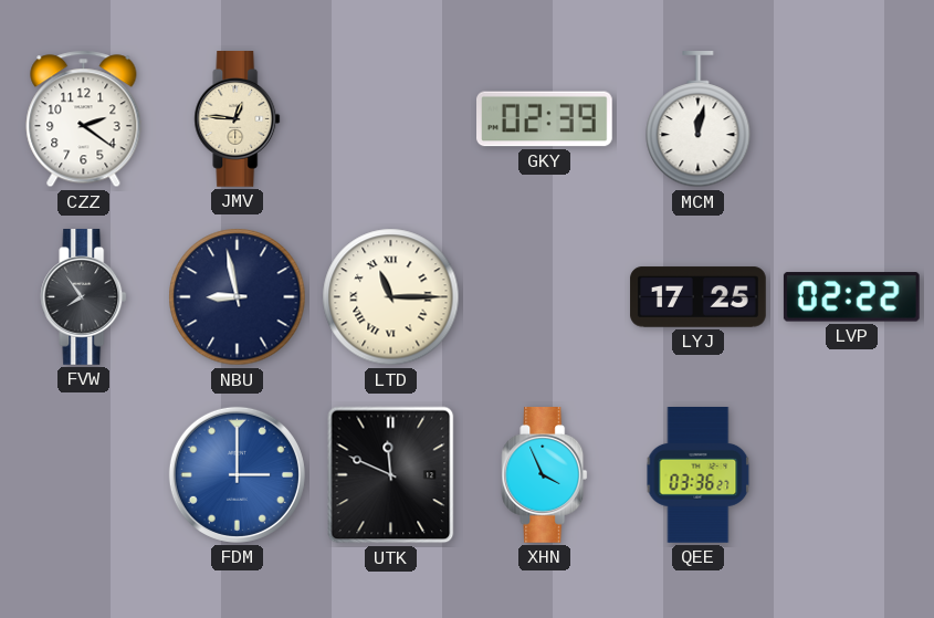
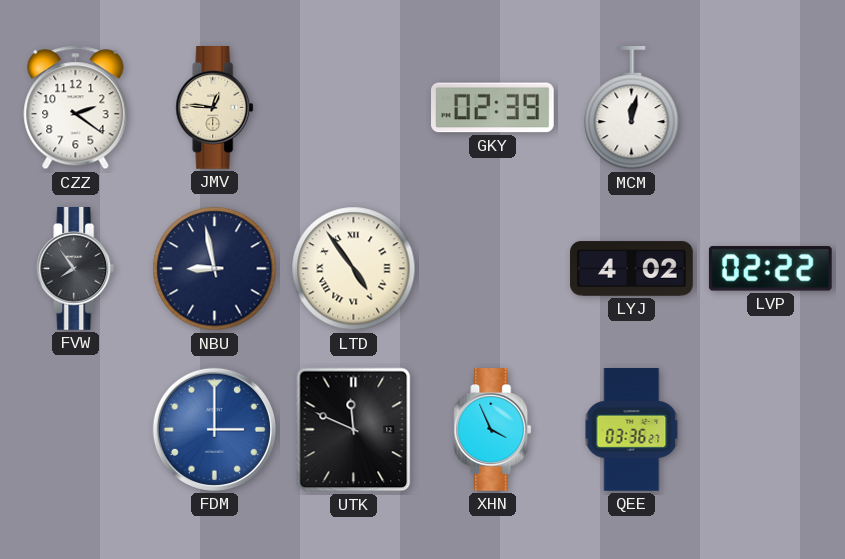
LTD: 11:15 -> 4:54 (354, 269)
LYJ: 17:25 -> 4:02 (632, 269)
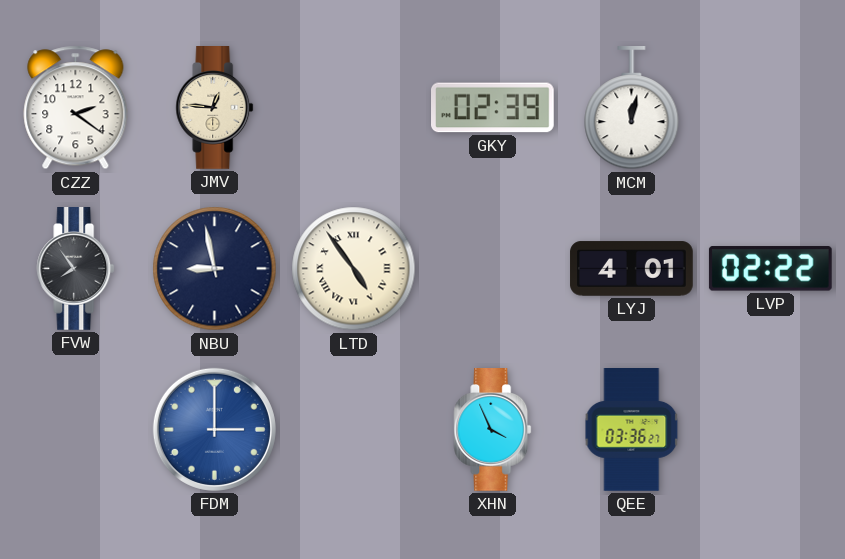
LYJ: 4:02 -> 4:01 (632, 269)
UTK: 11:49 -> none (354, 430)
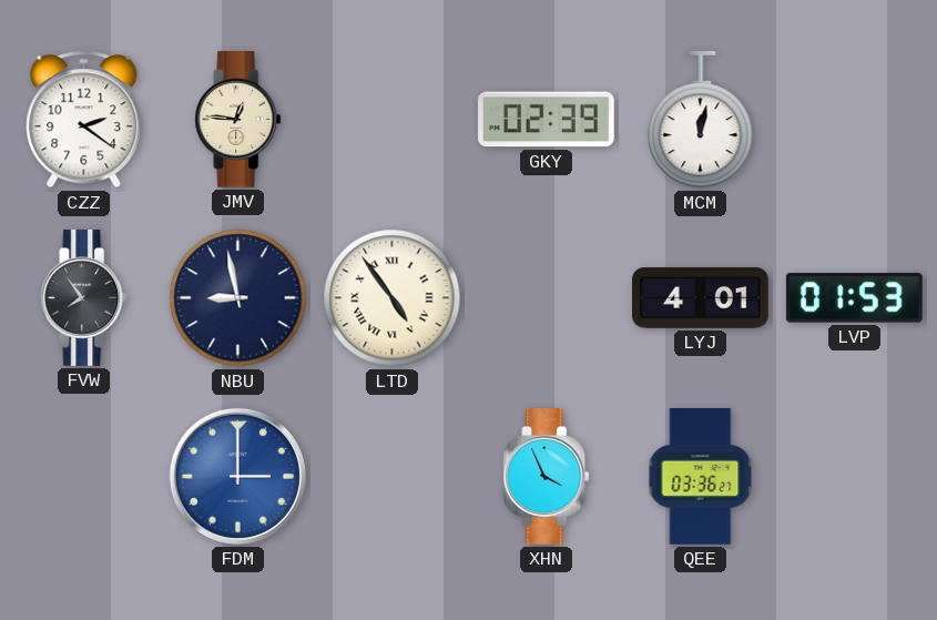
LVP: 02:22 -> 01:53 (854, 298)
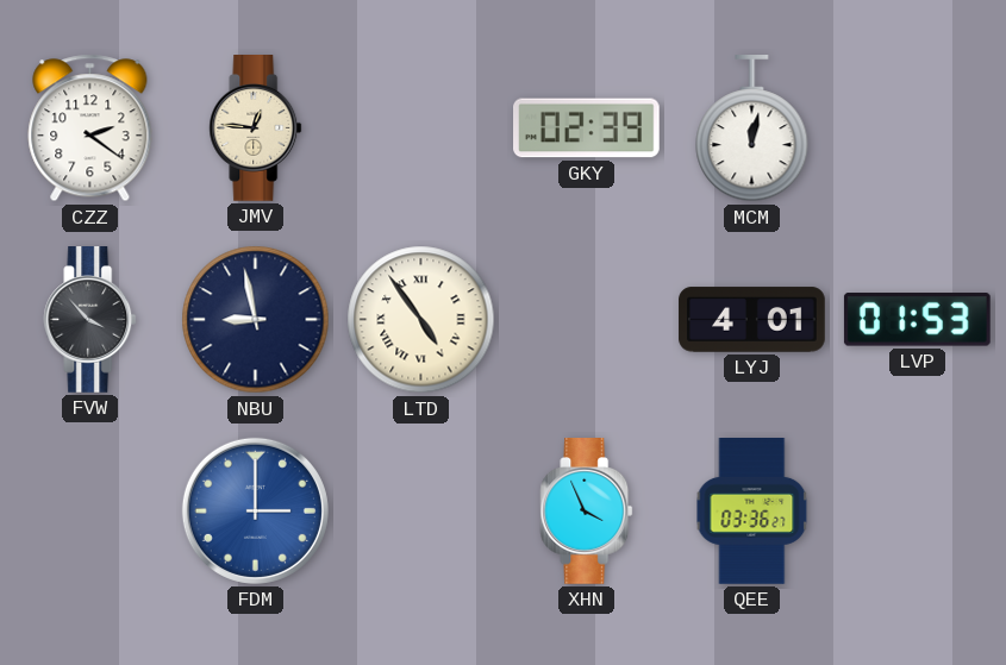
FVW: 7:54 -> 3:53 (90, 320)
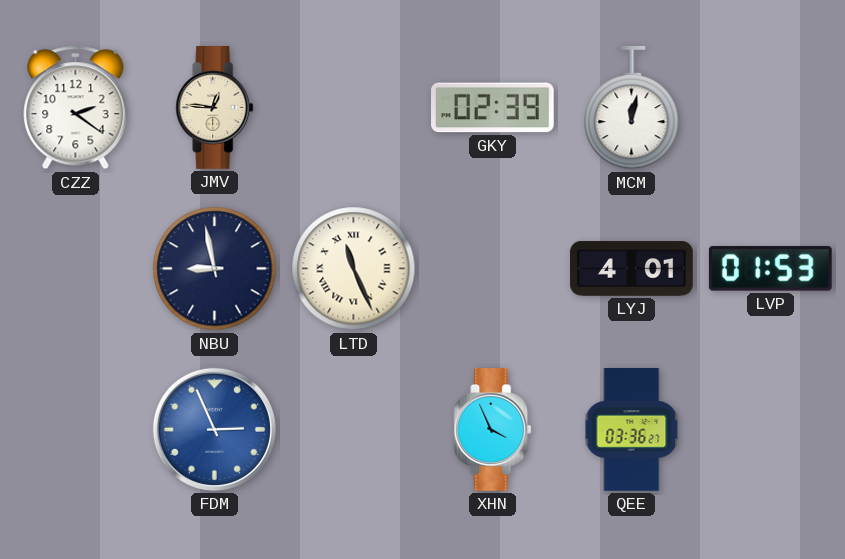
FVW: 3:53 -> none (90, 320)
LTD: 4:54 -> 11:26 (354, 269)
FDM: 3:00 -> 2:56 (214, 429)
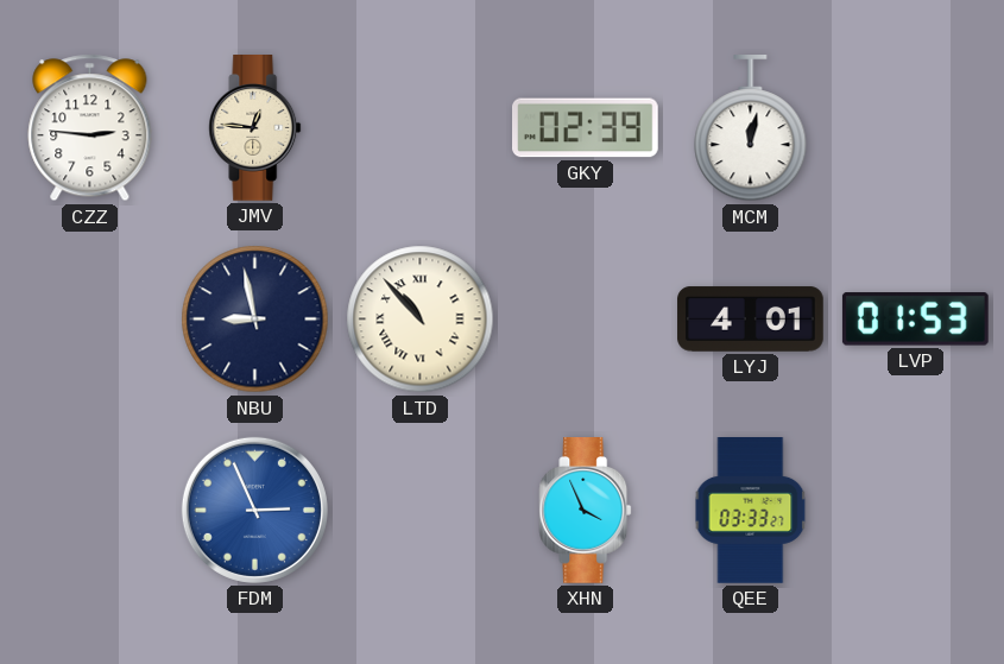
CZZ: 2:21 -> 2:46 (90, 128)
LTD: 11:26 -> 10:53 (421, 320)
QEE: 03:36 -> 03:33 (751, 511)
